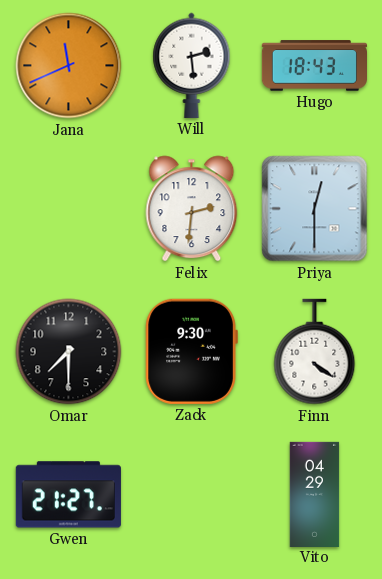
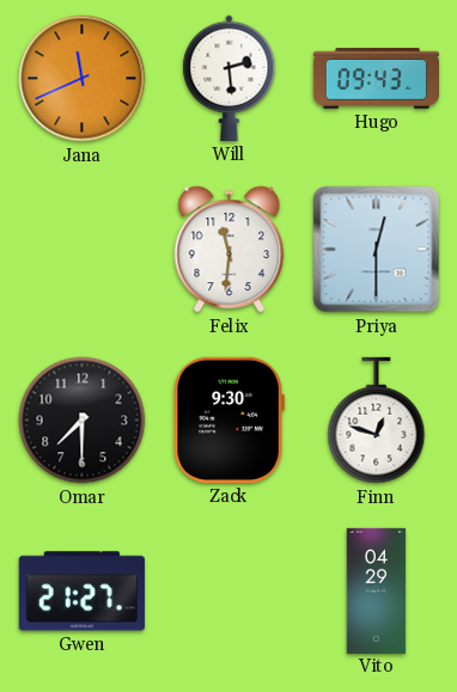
Hugo: 18:43 -> 09:43 (376, 79)
Felix: 2:31 -> 11:31 (230, 250)
Finn: 4:21 -> 12:48 (377, 421)
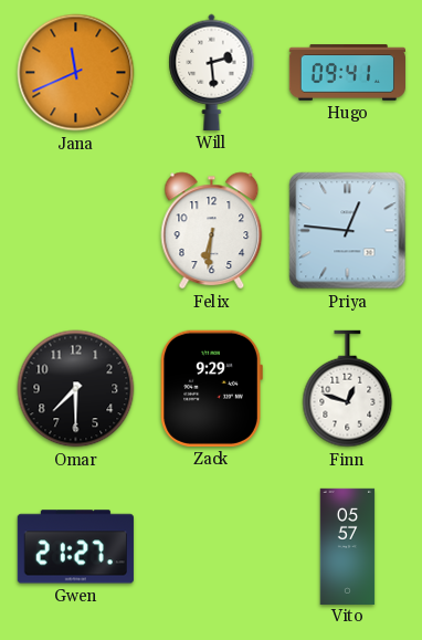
Hugo: 09:43 -> 09:41 (347, 73)
Felix: 11:31 -> 6:31 (212, 231)
Priya: 12:30 -> 12:46 (348, 231)
Zack: 9:30 -> 9:29 (211, 388)
Vito: 04:29 -> 05:57 (348, 546)
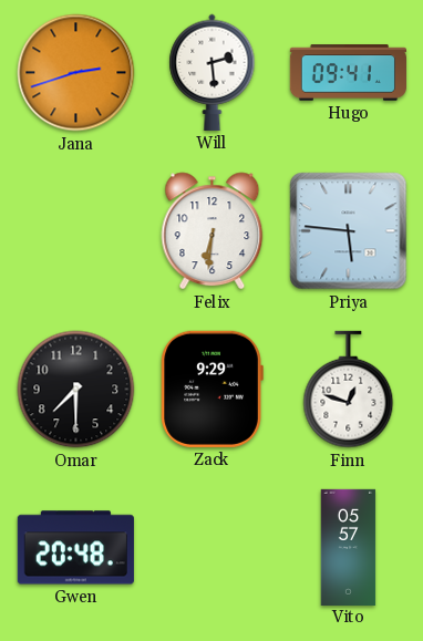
Jana: 11:41 -> 2:42 (76, 73)
Priya: 12:46 -> 5:46 (349, 231)
Gwen: 21:27 -> 20:48 (75, 548)
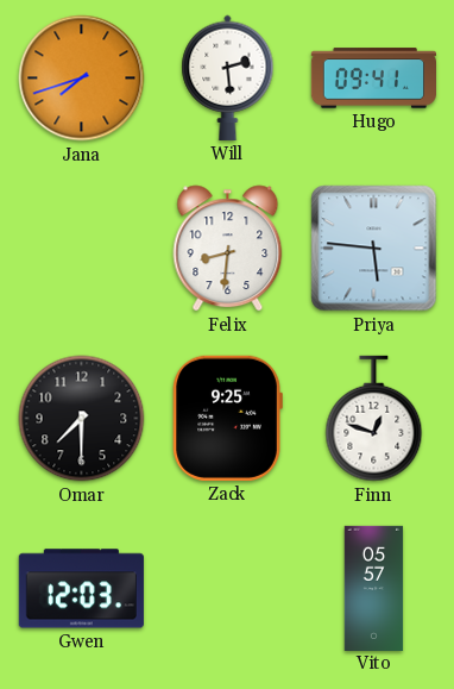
Jana: 2:42 -> 7:42 (82, 79)
Felix: 6:31 -> 8:31 (228, 249)
Zack: 9:29 -> 9:25 (227, 418)
Gwen: 20:48 -> 12:03 (81, 589)
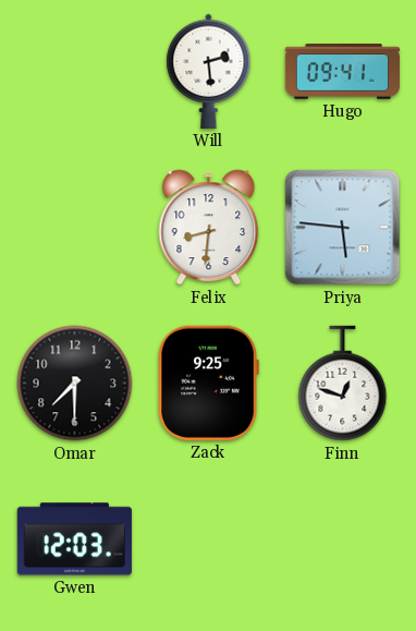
Jana: 7:42 -> none (82, 79)
Vito: 05:57 -> none (374, 588)
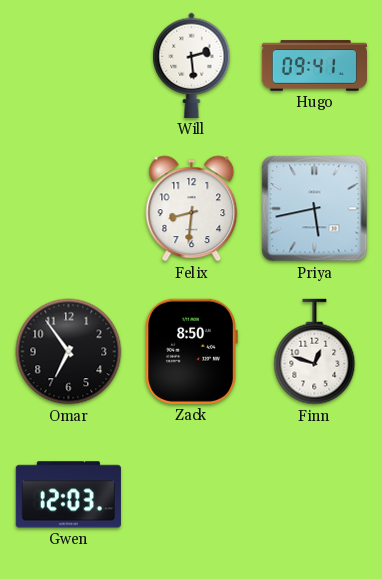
Priya: 5:46 -> 5:43 (315, 209)
Omar: 7:30 -> 6:54 (69, 352)
Zack: 9:25 -> 8:50 (191, 351)
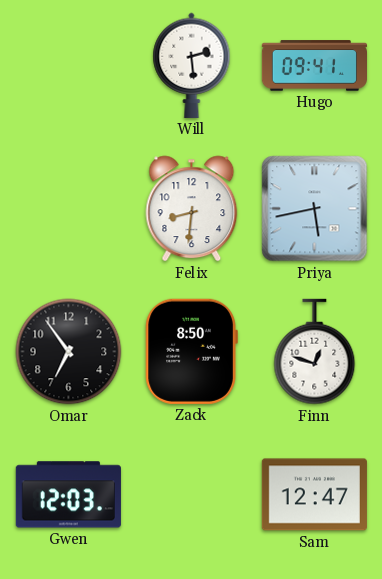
Sam: none -> 12:47 (314, 495)
